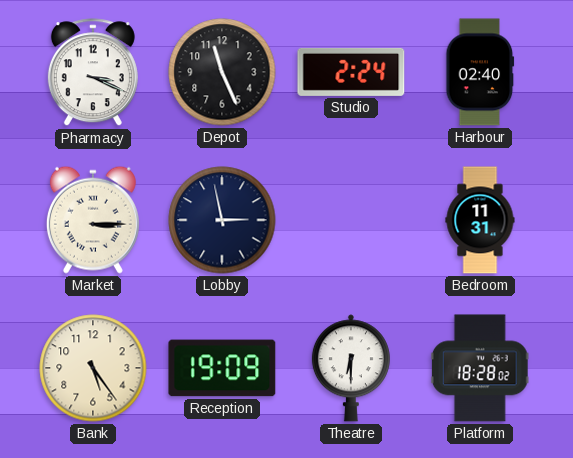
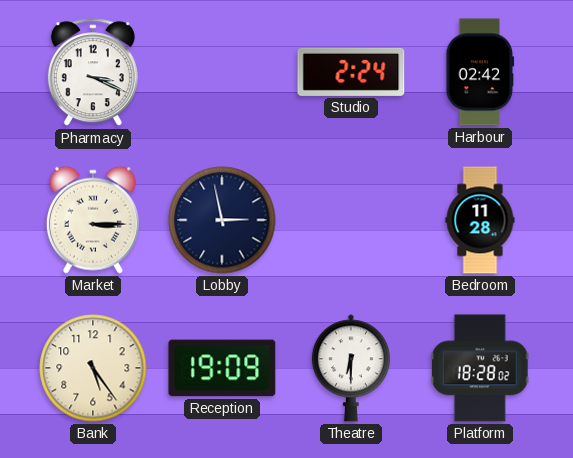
Depot: 11:26 -> none (222, 72)
Harbour: 02:40 -> 02:42 (480, 72)
Bedroom: 11:31 -> 11:28 (480, 220)
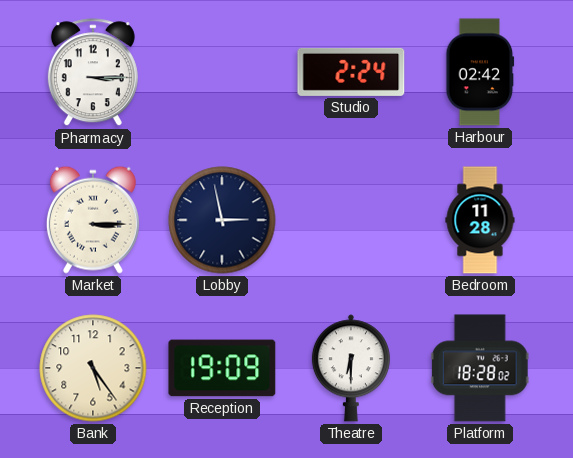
Pharmacy: 3:19 -> 3:15 (93, 73)
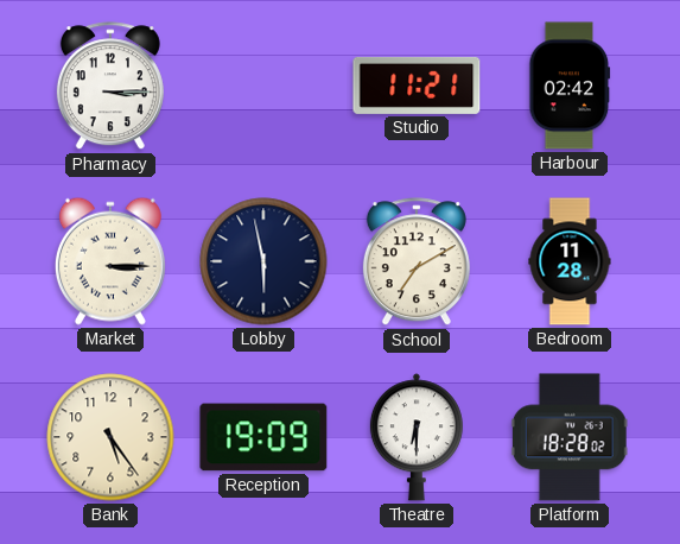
Studio: 2:24 -> 11:21 (417, 86)
Lobby: 2:58 -> 5:58 (263, 261)
School: none -> 7:10 (417, 262)
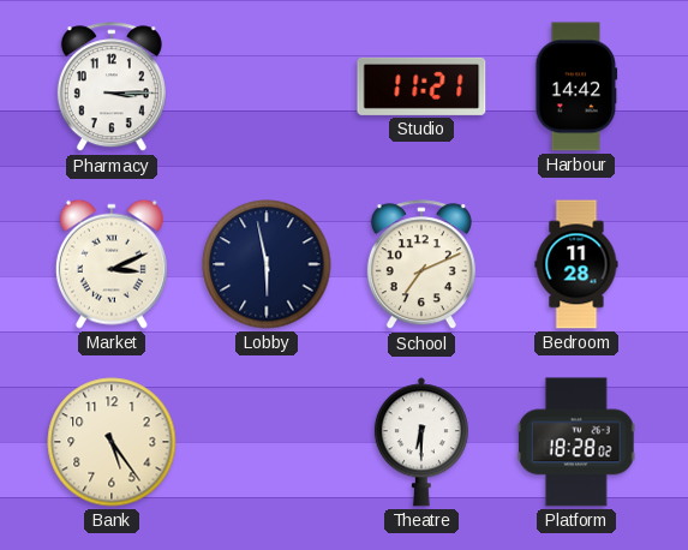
Harbour: 02:42 -> 14:42 (576, 86)
Market: 3:15 -> 3:11 (112, 264)
School: 7:10 -> 7:11 (421, 265)
Reception: 19:09 -> none (263, 437)
